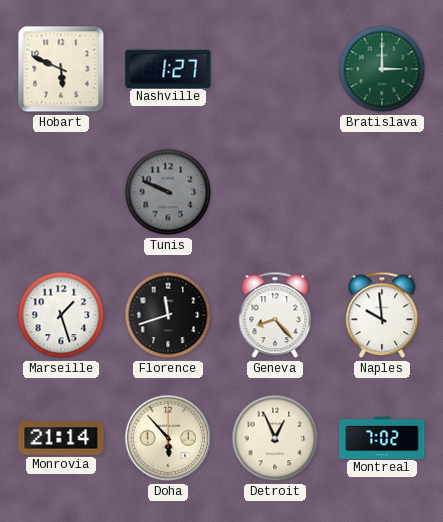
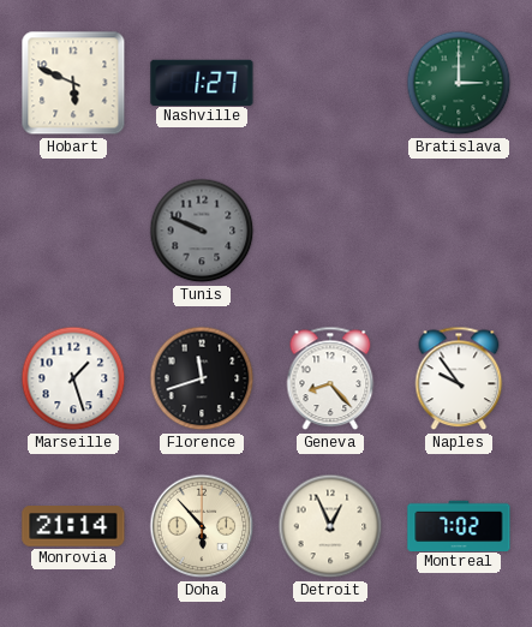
Naples: 9:59 -> 9:54 (459, 378)
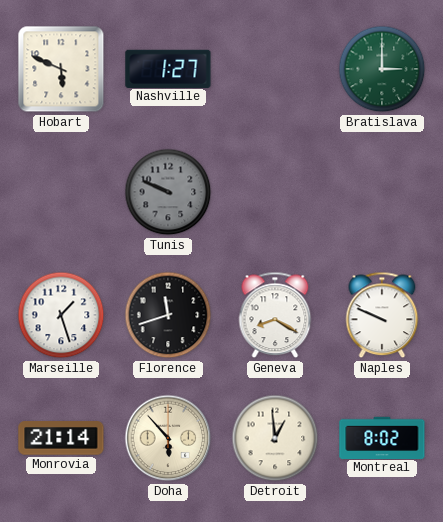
Geneva: 8:23 -> 8:20 (275, 315)
Naples: 9:54 -> 9:49 (382, 315)
Detroit: 12:56 -> 12:59 (275, 438)
Montreal: 7:02 -> 8:02 (382, 437)
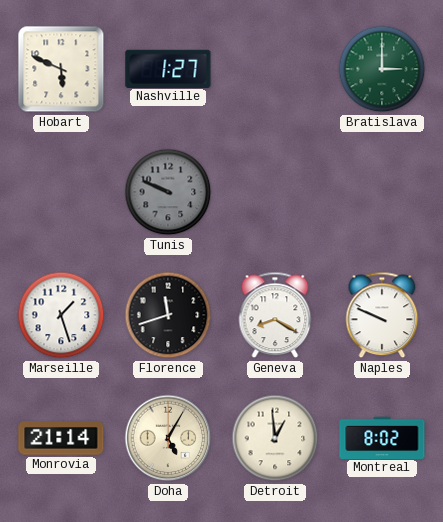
Doha: 5:53 -> 5:05 (168, 438)
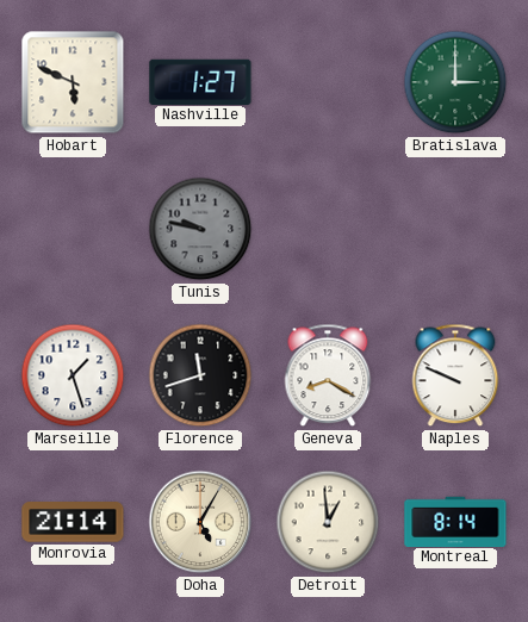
Tunis: 9:49 -> 9:47 (200, 229)
Montreal: 8:02 -> 8:14 (455, 521)
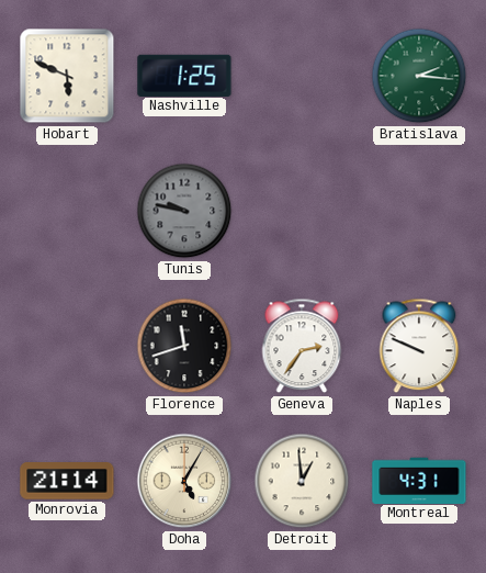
Nashville: 1:27 -> 1:25 (184, 75)
Bratislava: 3:00 -> 2:16 (419, 76)
Marseille: 1:27 -> none (73, 375)
Geneva: 8:20 -> 2:36 (302, 346)
Montreal: 8:14 -> 4:31 (419, 480)
